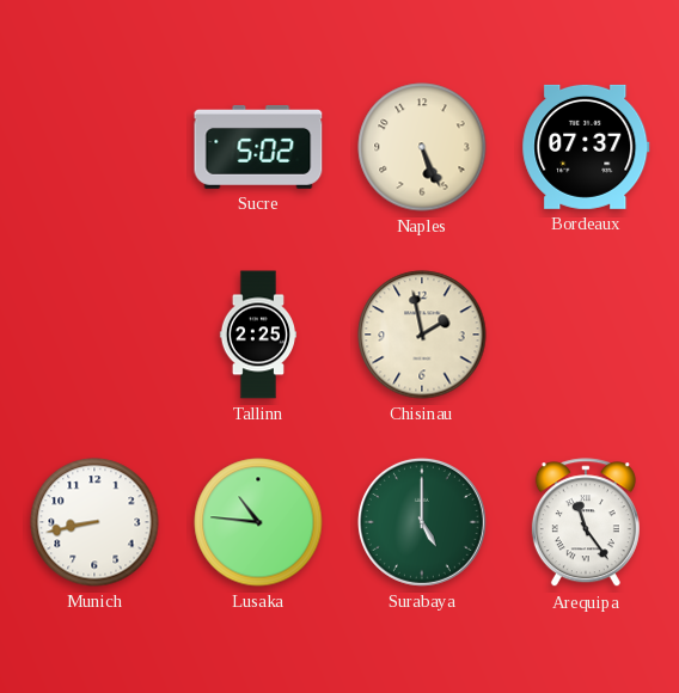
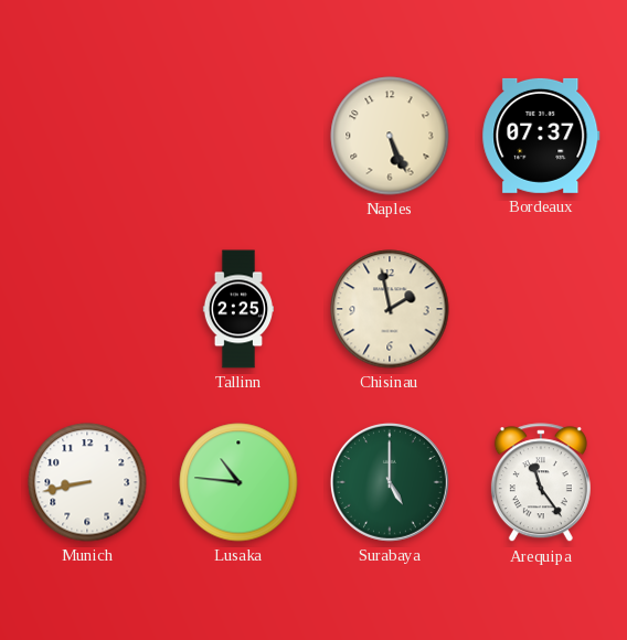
Sucre: 5:02 -> none (258, 147)
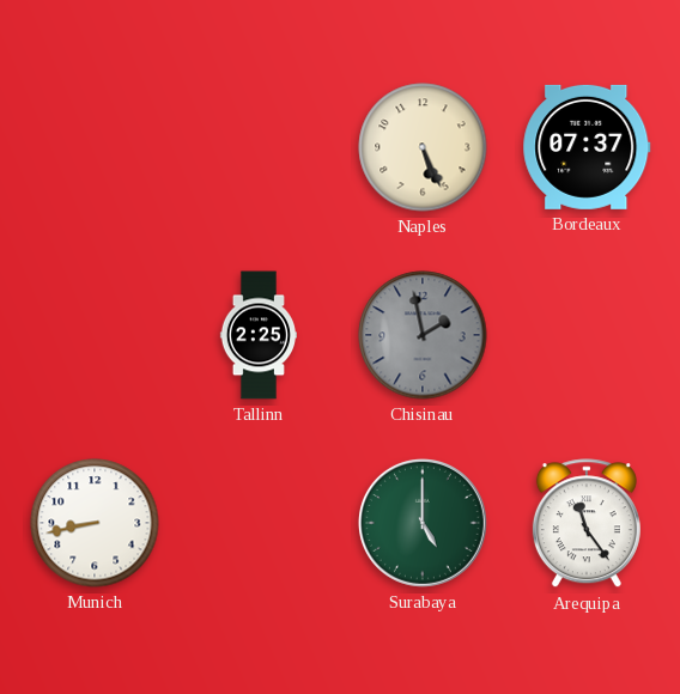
Chisinau dial: cream -> grey (423, 335)
Lusaka: 10:46 -> none (238, 482)
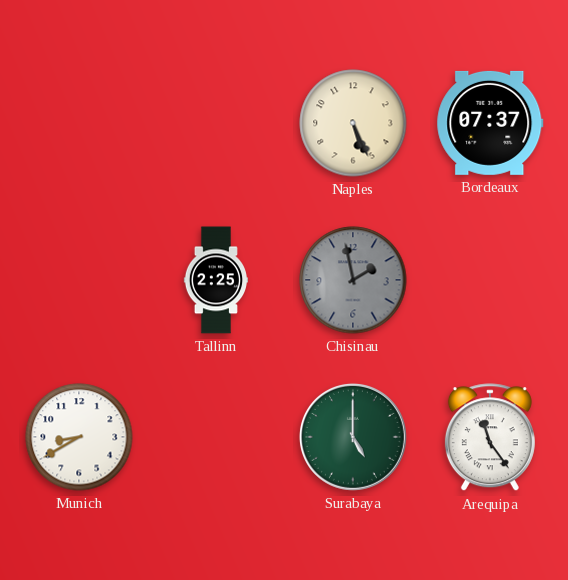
Munich: 8:43 -> 8:40 (79, 437)
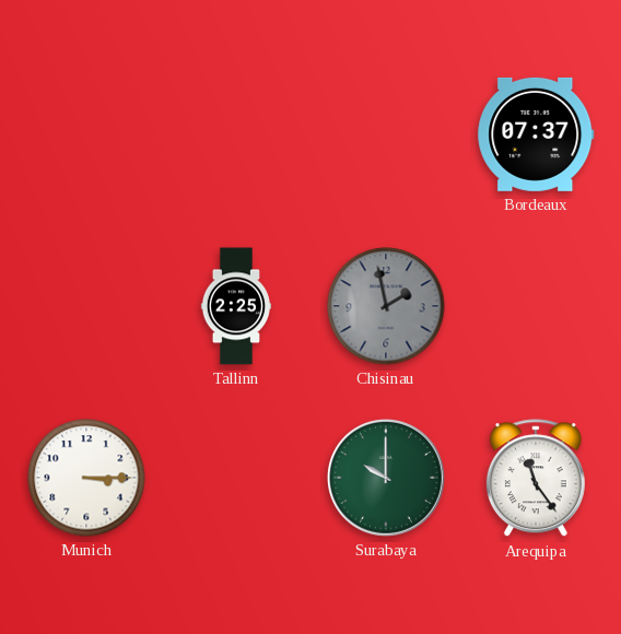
Naples: 5:26 -> none (353, 123)
Munich: 8:40 -> 3:15 (86, 478)
Surabaya: 5:00 -> 10:00 (386, 478)
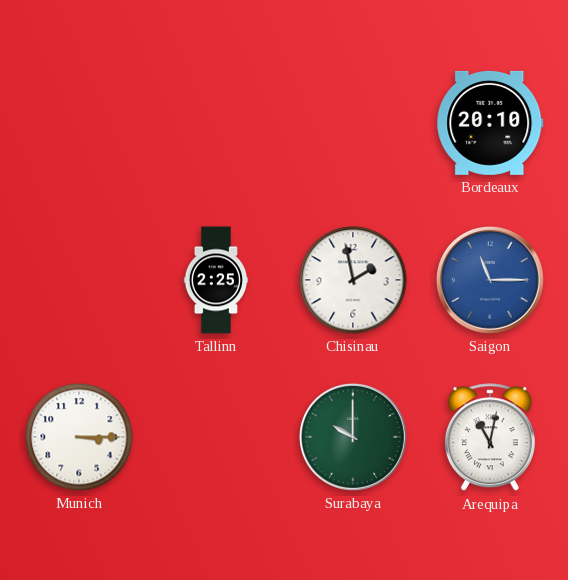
Bordeaux: 07:37 -> 20:10 (490, 123)
Chisinau dial: grey -> white (353, 280)
Saigon: none -> 11:15 (490, 280)
Arequipa: 11:24 -> 11:02 (490, 438)
